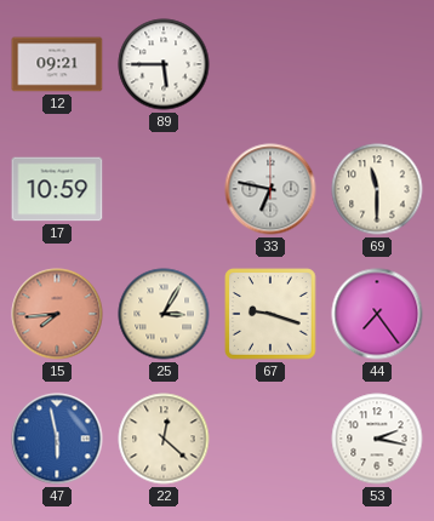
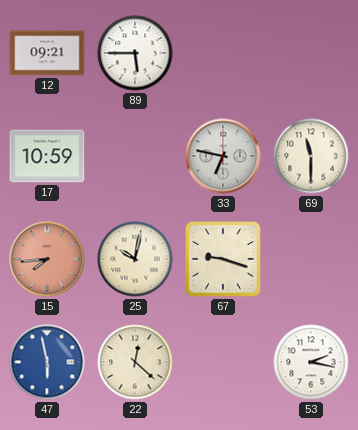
25: 3:05 -> 10:02 (135, 259)
44: 7:24 -> none (377, 314)
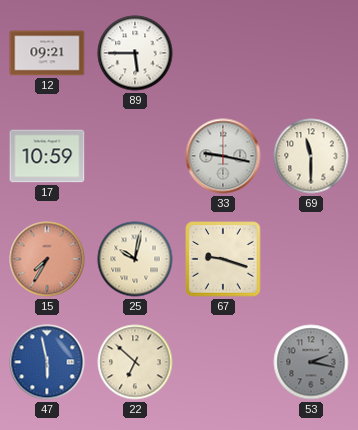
33: 6:47 -> 9:17 (223, 156)
15: 7:44 -> 7:35 (47, 259)
22: 12:22 -> 6:52 (135, 362)
53 dial: white -> grey (311, 362)
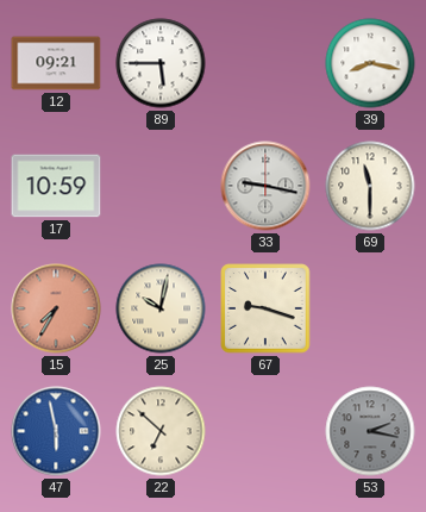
39: none -> 8:17 (370, 63)
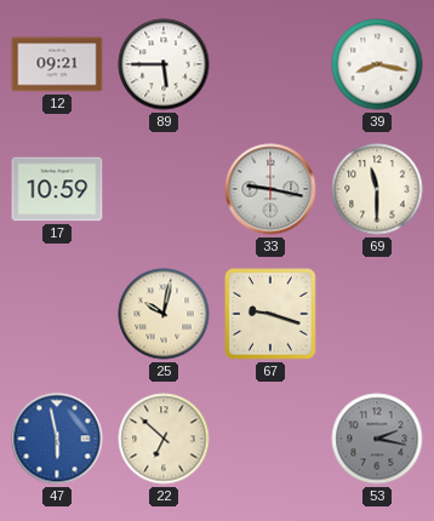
15: 7:35 -> none (56, 308)
